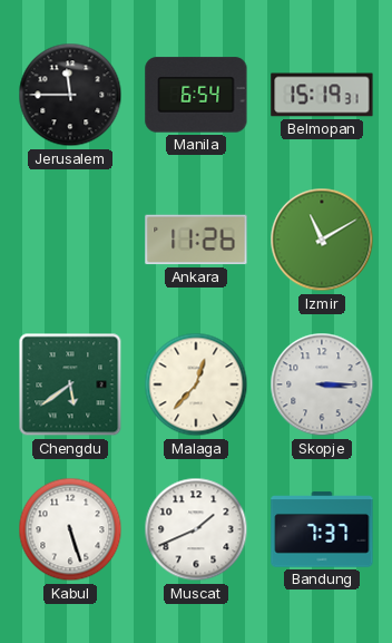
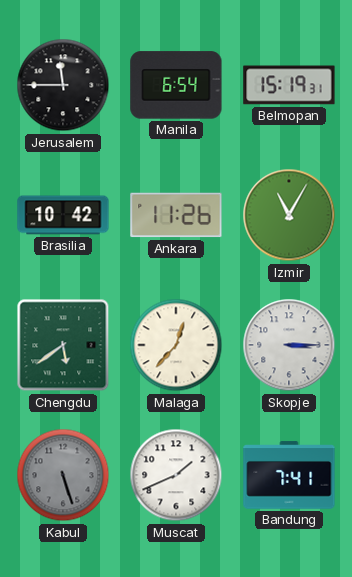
Brasilia: none -> 10:42 (63, 215)
Izmir: 11:10 -> 11:05 (289, 215)
Kabul dial: white -> grey (63, 475)
Bandung: 7:37 -> 7:41 (289, 475)
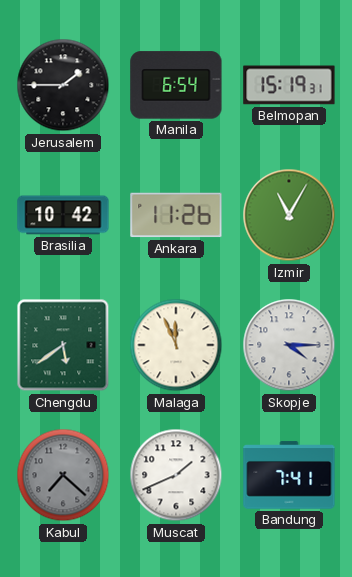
Jerusalem: 11:45 -> 1:45 (63, 85)
Malaga: 12:37 -> 11:56 (176, 345)
Skopje: 3:15 -> 4:15 (289, 345)
Kabul: 5:27 -> 7:22 (63, 475)
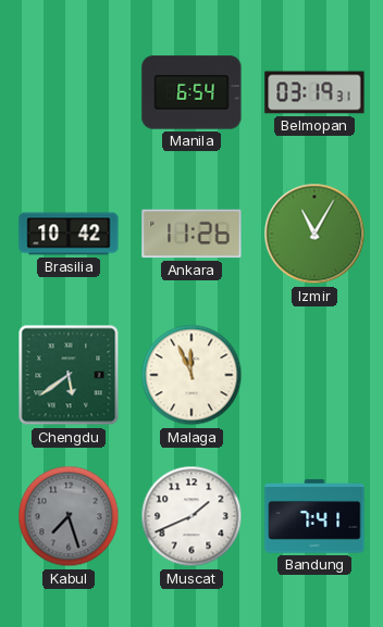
Jerusalem: 1:45 -> none (63, 85)
Belmopan: 15:19 -> 03:19 (314, 92)
Skopje: 4:15 -> none (289, 345)
Kabul: 7:22 -> 7:27 (69, 516)
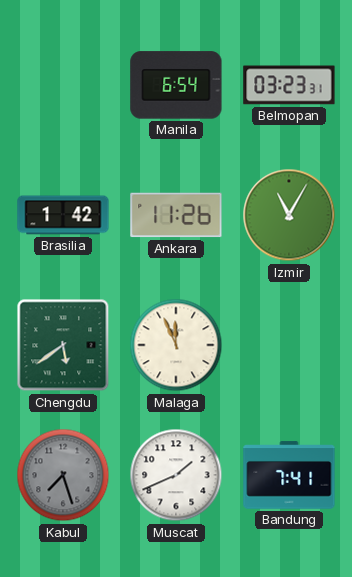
Belmopan: 03:19 -> 03:23 (289, 85)
Brasilia: 10:42 -> 1:42 (63, 215)
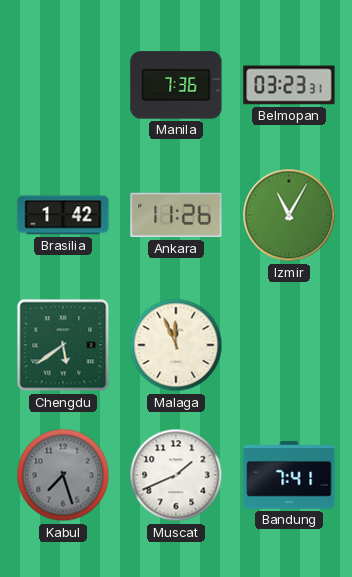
Manila: 6:54 -> 7:36 (176, 85)
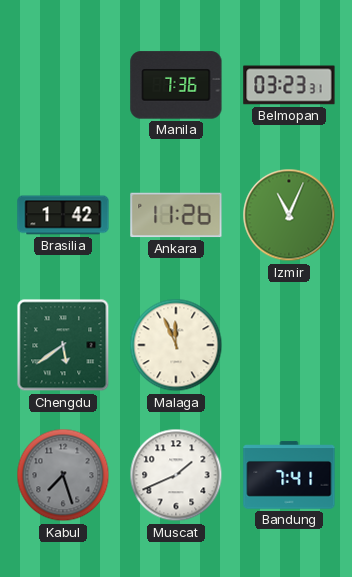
Izmir: 11:05 -> 11:04 (289, 215)
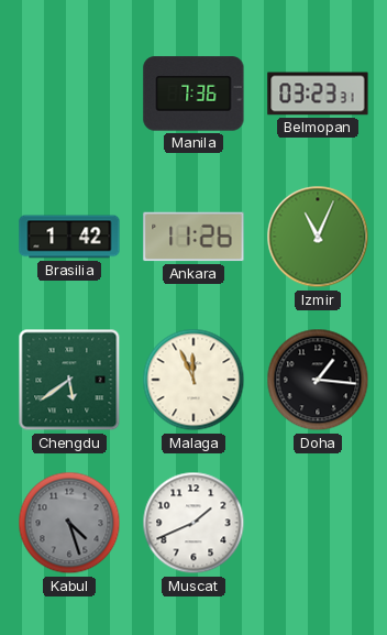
Doha: none -> 1:16 (318, 380)
Kabul: 7:27 -> 4:27 (69, 523)
Bandung: 7:41 -> none (289, 475)
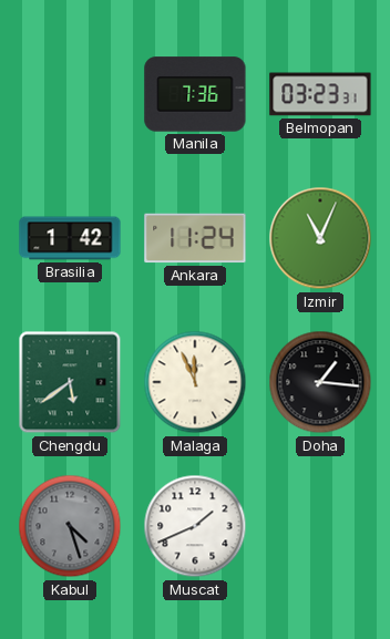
Ankara: 11:26 -> 11:24 (195, 238)
